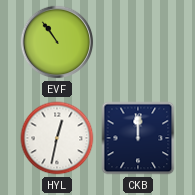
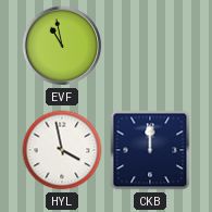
EVF: 10:54 -> 10:58 (62, 46)
HYL: 12:32 -> 3:58 (62, 150)
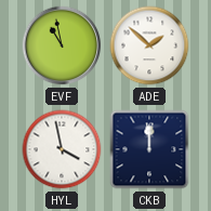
ADE: none -> 1:52 (149, 45)
